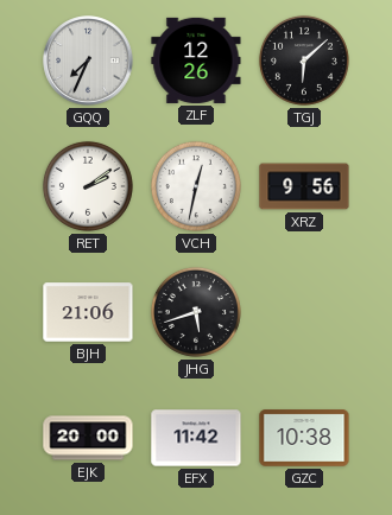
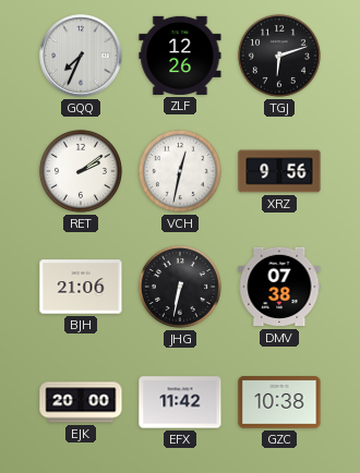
TGJ: 6:08 -> 6:12 (279, 56)
JHG: 5:42 -> 6:32 (180, 287)
DMV: none -> 07:38 (279, 287)
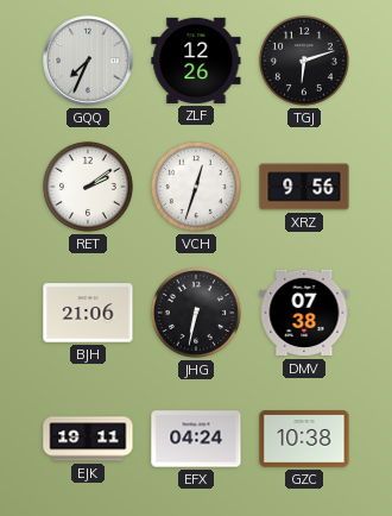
VCH: 12:32 -> 12:33 (196, 187)
EJK: 20:00 -> 19:11 (88, 439)
EFX: 11:42 -> 04:24 (196, 439)
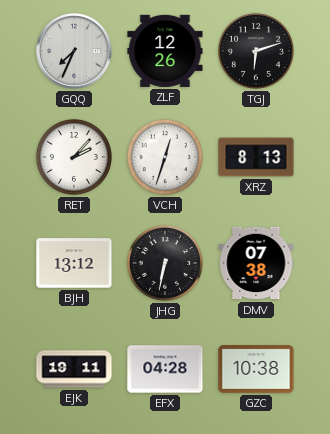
RET: 2:09 -> 2:07 (74, 157)
XRZ: 9:56 -> 8:13 (256, 157)
BJH: 21:06 -> 13:12 (74, 263)
EFX: 04:24 -> 04:28 (165, 369)
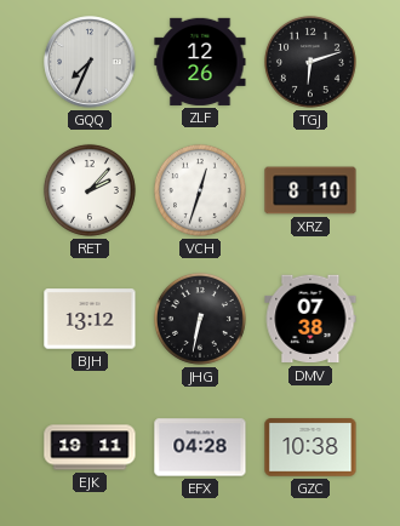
XRZ: 8:13 -> 8:10 (310, 190)
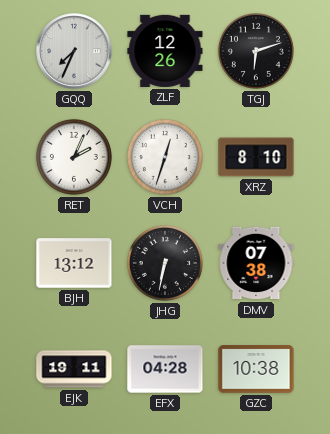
RET: 2:07 -> 2:04 (74, 157)
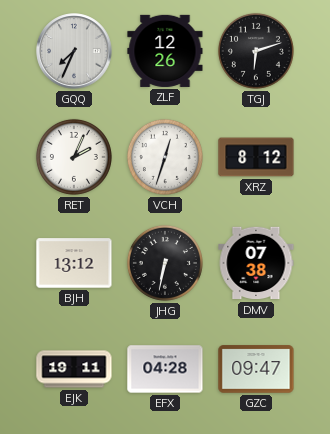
XRZ: 8:10 -> 8:12 (256, 157)
GZC: 10:38 -> 09:47 (256, 369)
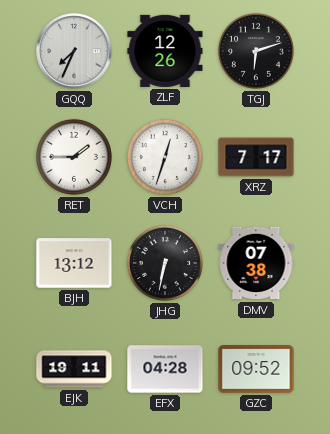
RET: 2:04 -> 1:45 (74, 157)
XRZ: 8:12 -> 7:17 (256, 157)
GZC: 09:47 -> 09:52 (256, 369)
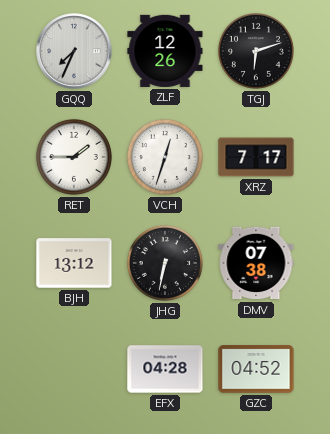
EJK: 19:11 -> none (74, 369)
GZC: 09:52 -> 04:52 (256, 369)
